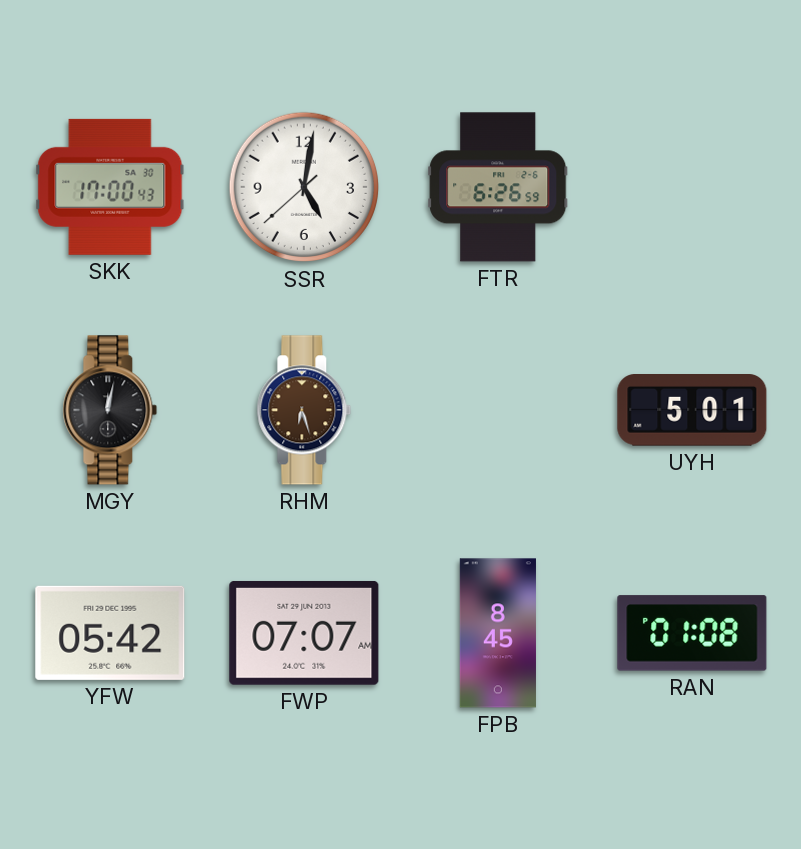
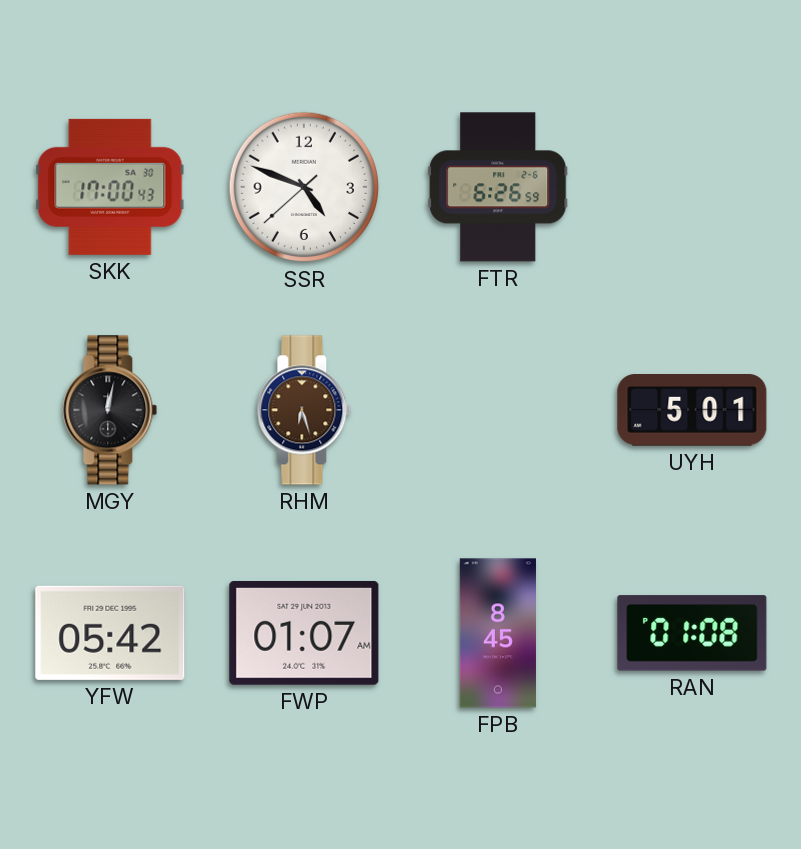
SSR: 5:01 -> 4:48 (304, 187)
FWP: 07:07 -> 01:07 (304, 633)
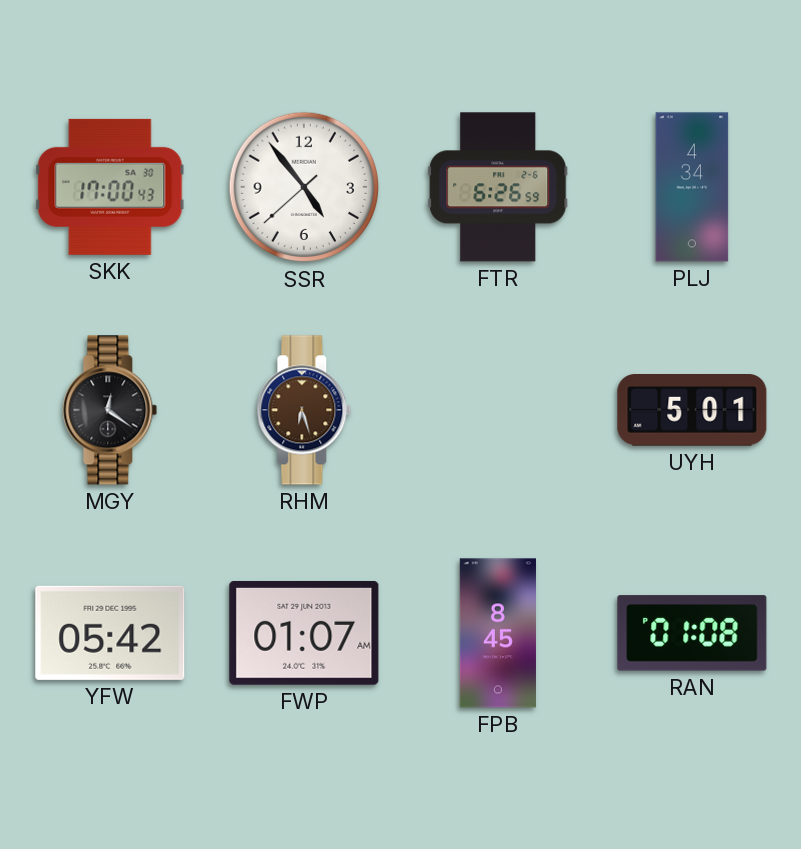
SSR: 4:48 -> 4:53 (304, 187)
PLJ: none -> 4:34 (692, 187)
MGY: 12:02 -> 12:21 (110, 410)
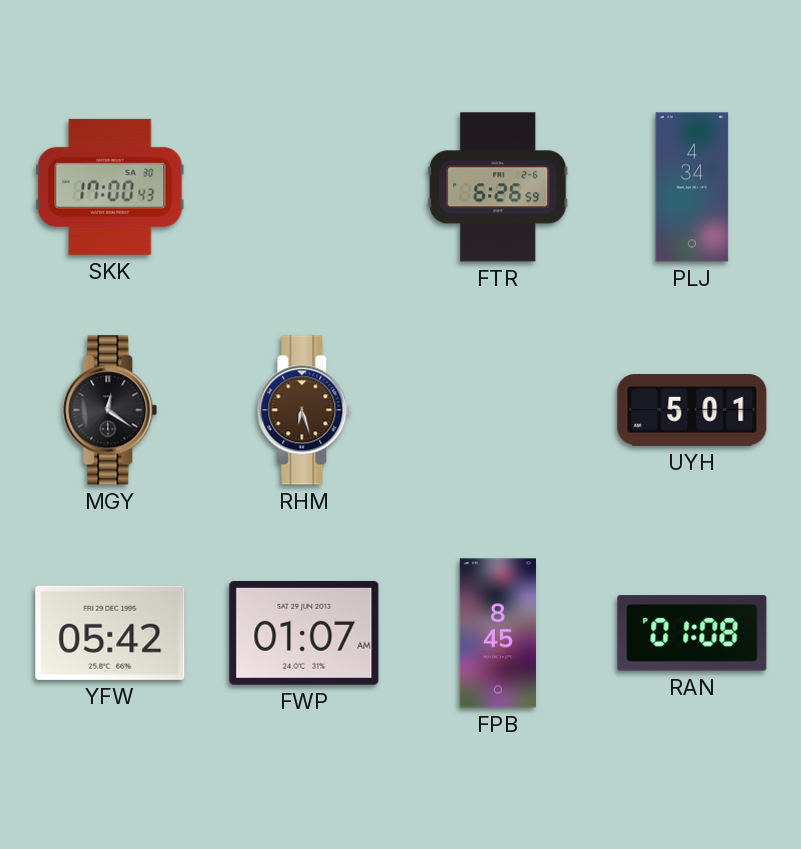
SSR: 4:53 -> none (304, 187)
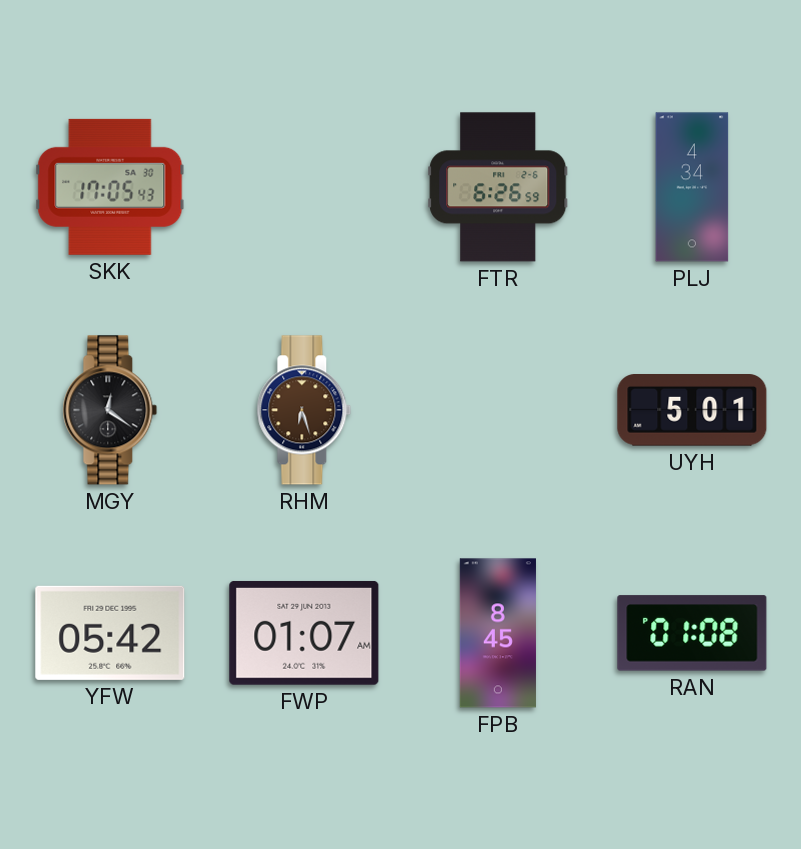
SKK: 17:00 -> 17:05 (110, 187)
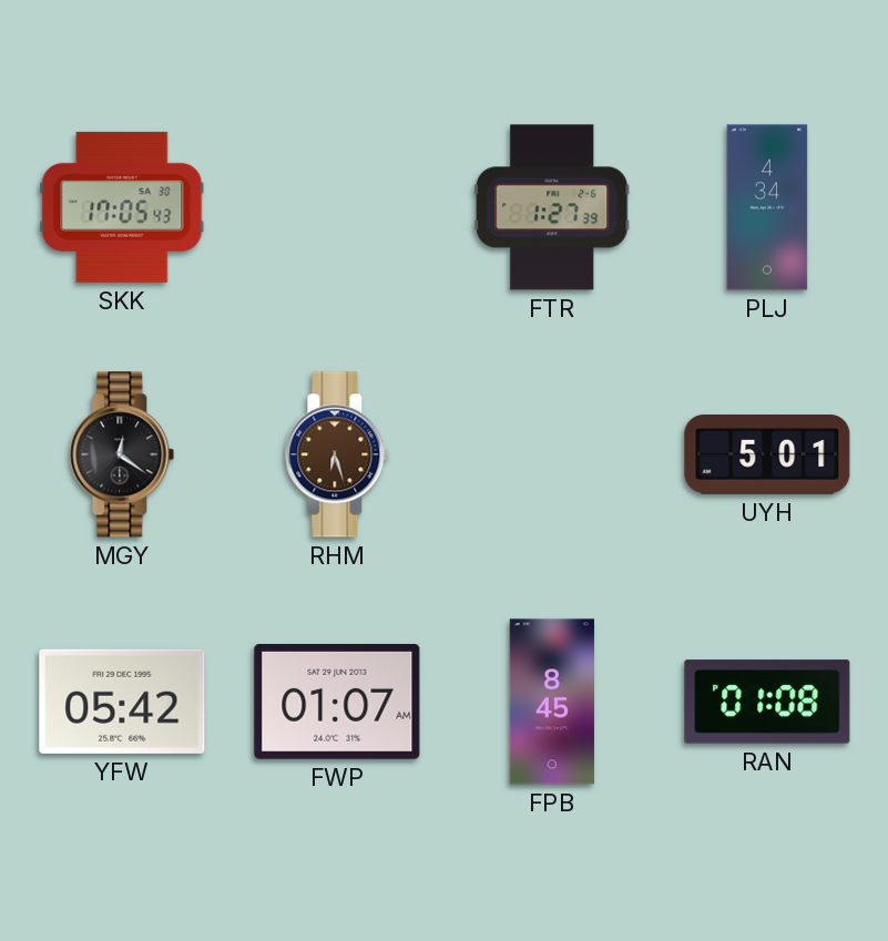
FTR: 6:26 -> 1:27 (552, 207)
